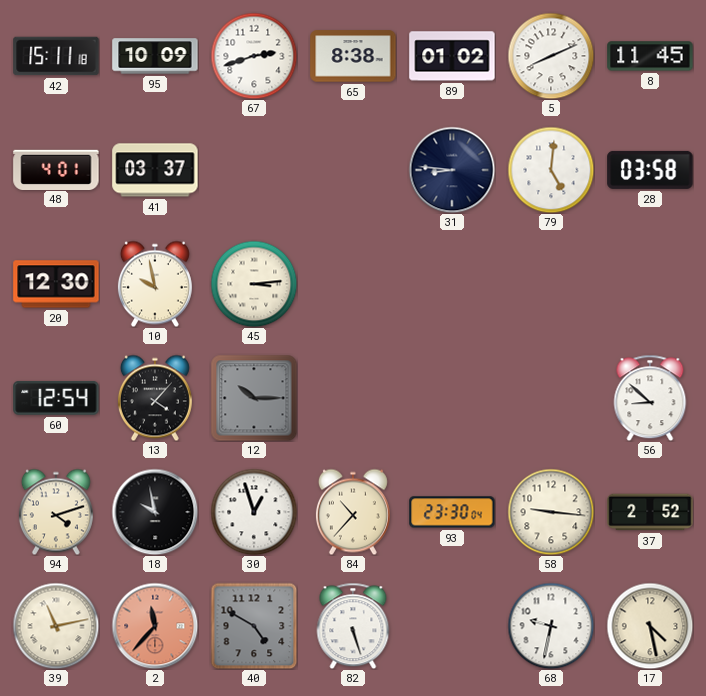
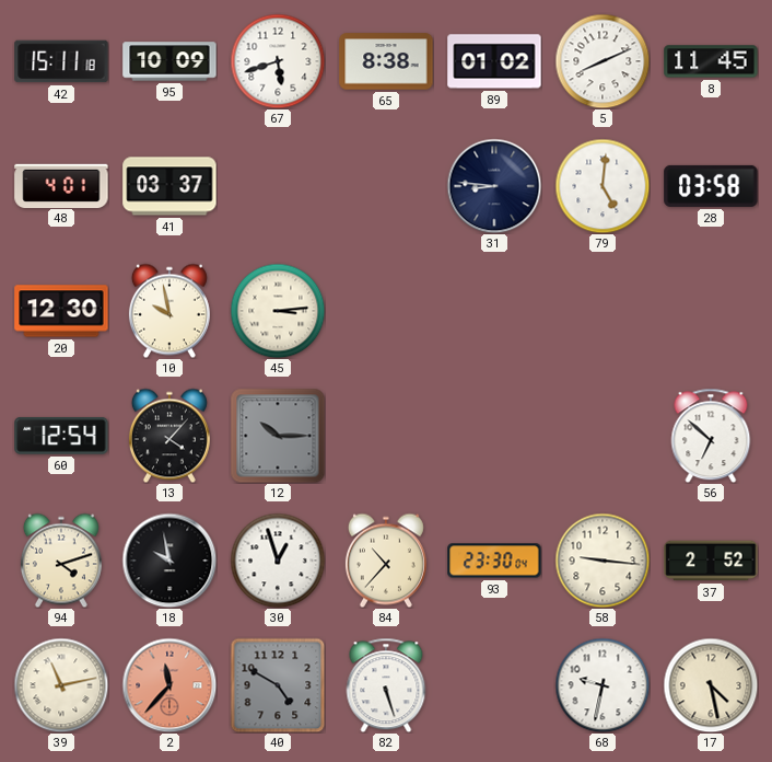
67: 2:42 -> 5:42 (278, 61)
56: 8:52 -> 6:52 (711, 436)
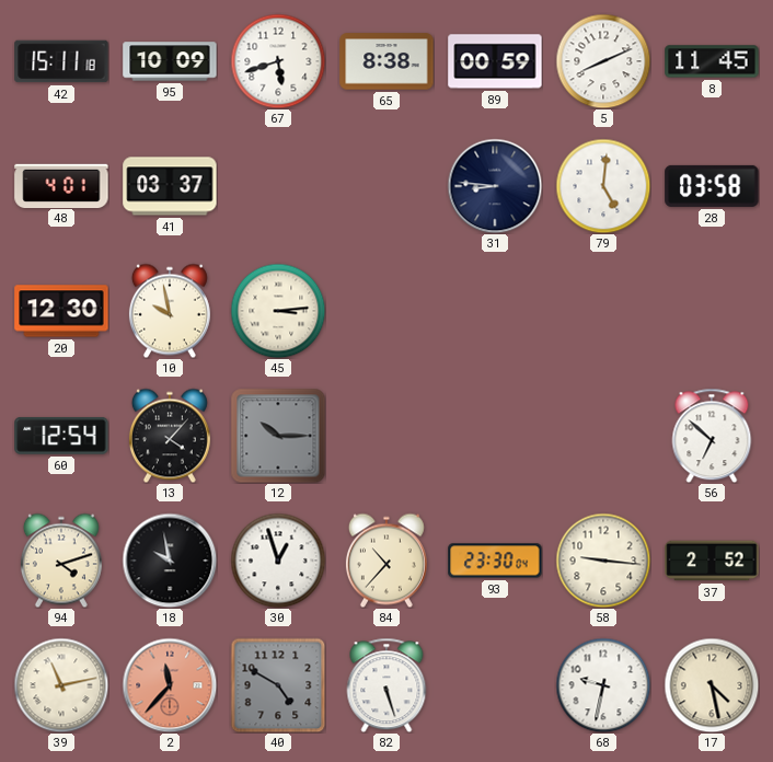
89: 01:02 -> 00:59 (495, 61)
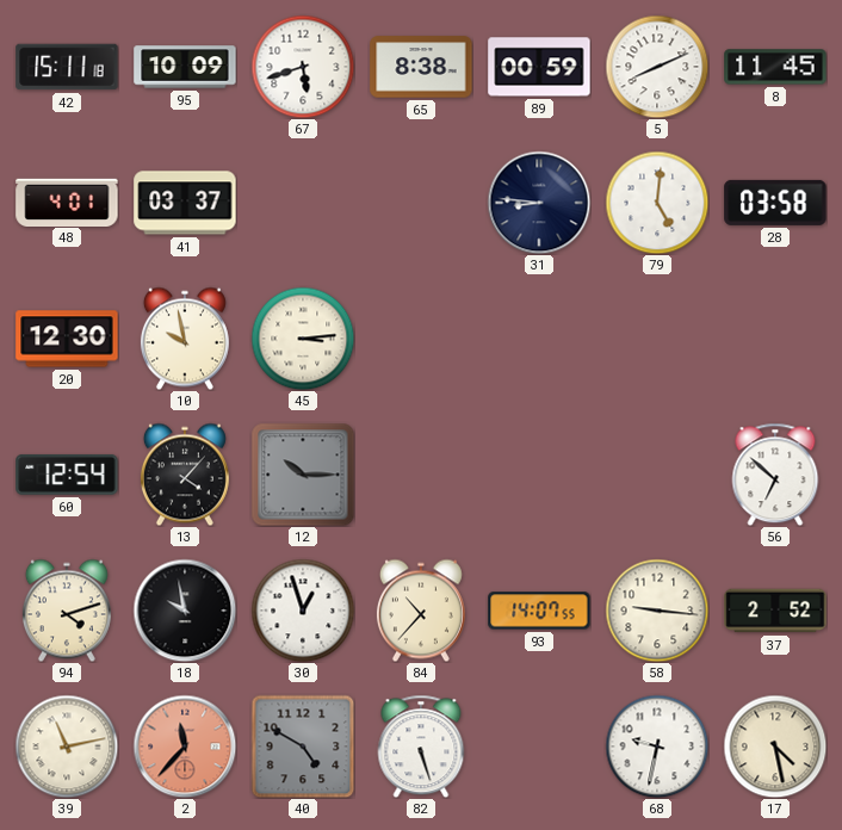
93: 23:30 -> 14:07 (539, 611)
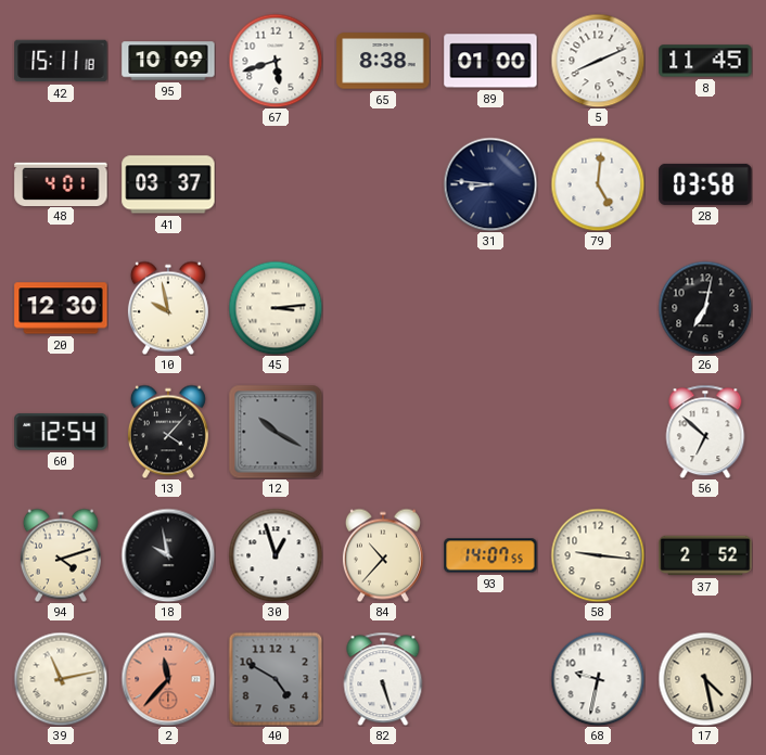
89: 00:59 -> 01:00 (490, 61)
26: none -> 7:02 (705, 308)
12: 10:15 -> 10:20 (276, 432)
